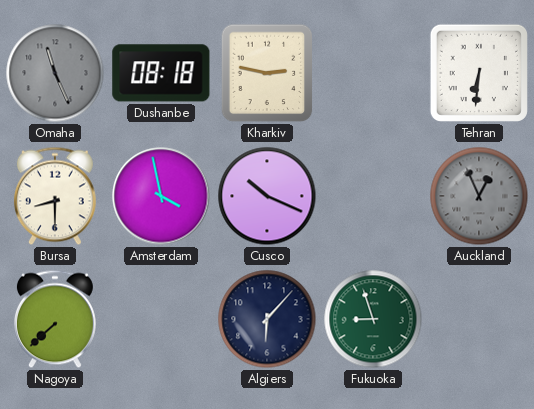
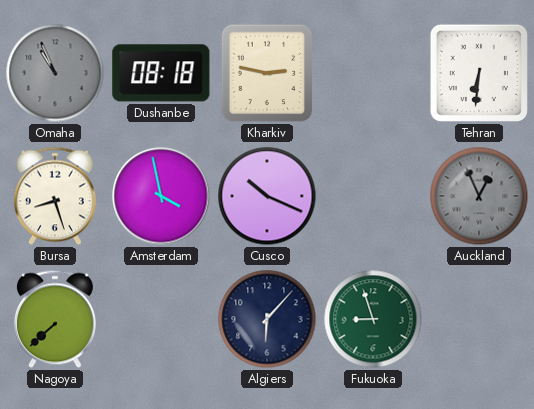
Omaha: 11:26 -> 10:56 (55, 73)
Bursa: 8:30 -> 8:27 (55, 196)
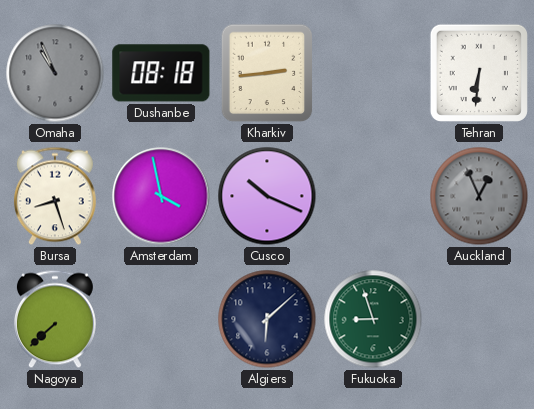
Kharkiv: 2:47 -> 2:44 (267, 73)
Algiers: 6:07 -> 6:08 (267, 319)
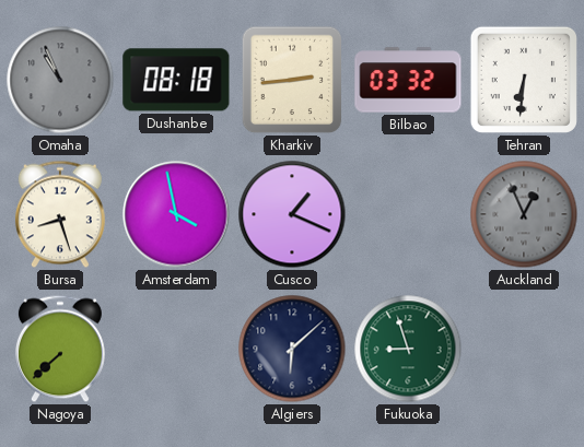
Bilbao: none -> 03:32 (408, 80)
Cusco: 10:19 -> 1:19 (292, 214)
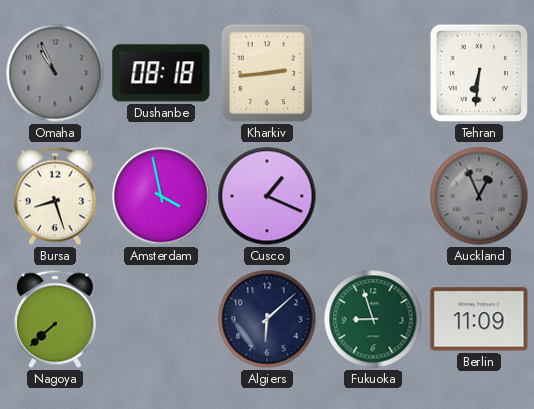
Bilbao: 03:32 -> none (408, 80)
Berlin: none -> 11:09 (479, 319)
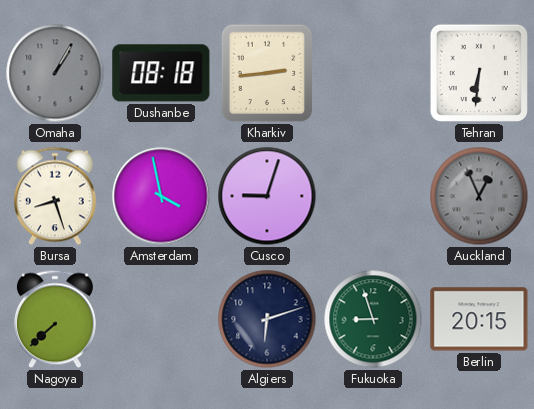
Omaha: 10:56 -> 1:05 (55, 73)
Cusco: 1:19 -> 9:03 (267, 196)
Algiers: 6:08 -> 6:12 (267, 319)
Berlin: 11:09 -> 20:15 (479, 319)
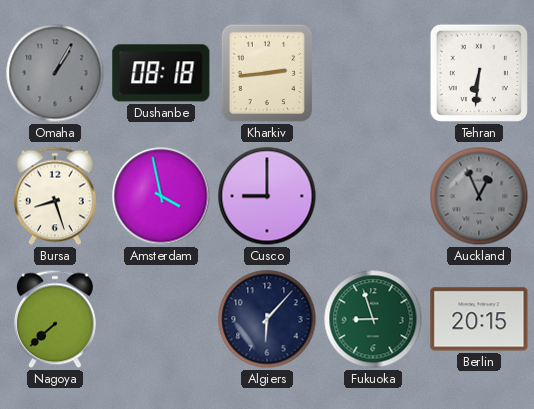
Cusco: 9:03 -> 9:00 (267, 196)
Algiers: 6:12 -> 6:07 (267, 319)
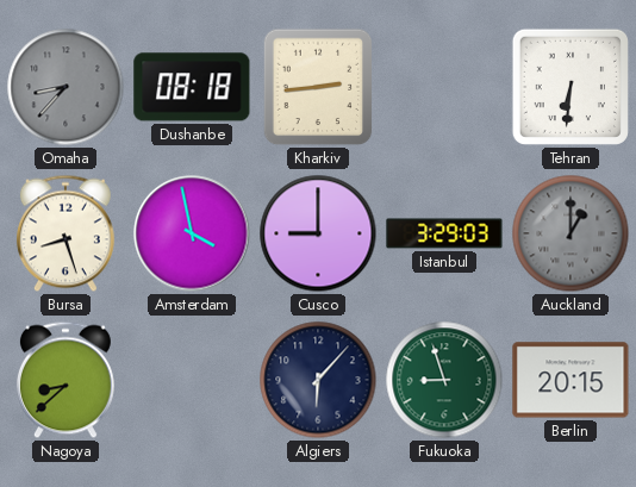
Omaha: 1:05 -> 8:37 (66, 87)
Istanbul: none -> 3:29 (444, 233)
Auckland: 12:56 -> 1:00 (570, 233)
Nagoya: 7:38 -> 8:38 (66, 380)
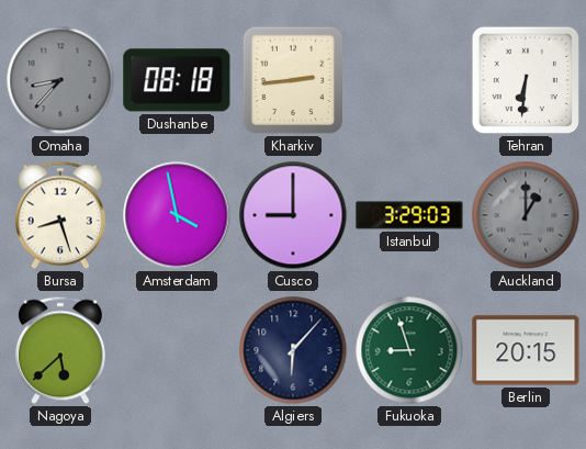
Nagoya: 8:38 -> 5:38 (60, 350)
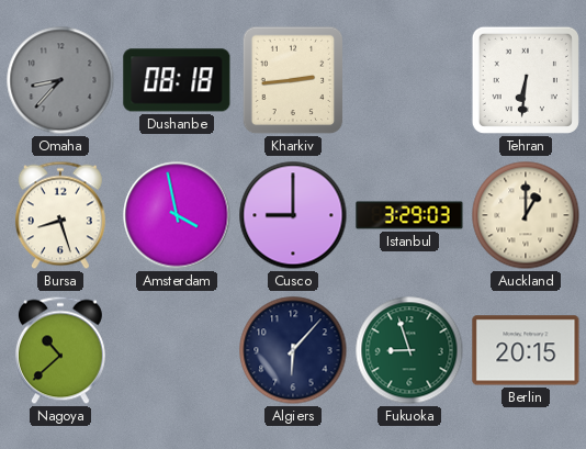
Auckland dial: grey -> cream (526, 215)
Nagoya: 5:38 -> 10:38 (60, 350)
